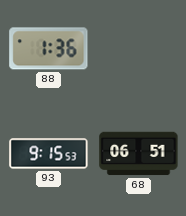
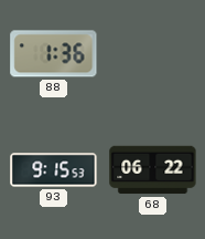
68: 06:51 -> 06:22 (153, 170)
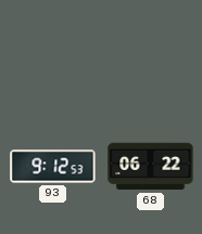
88: 1:36 -> none (54, 54)
93: 9:15 -> 9:12 (53, 167)
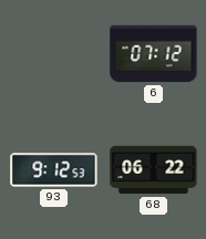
6: none -> 07:12 (154, 54)
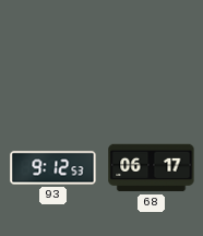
6: 07:12 -> none (154, 54)
68: 06:22 -> 06:17 (152, 168)
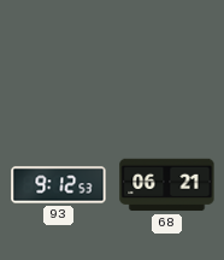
68: 06:17 -> 06:21 (167, 185)
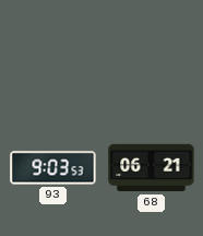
93: 9:12 -> 9:03 (53, 168)
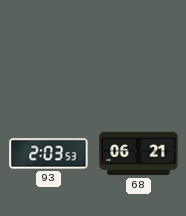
93: 9:03 -> 2:03 (49, 154)
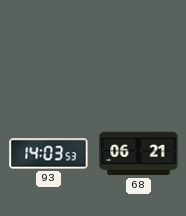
93: 2:03 -> 14:03 (49, 154)
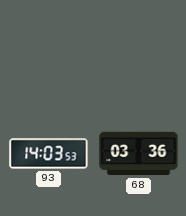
68: 06:21 -> 03:36 (139, 154)
